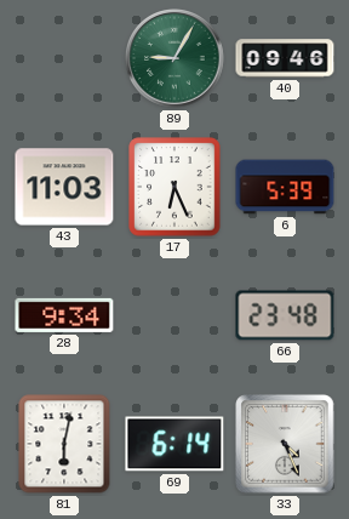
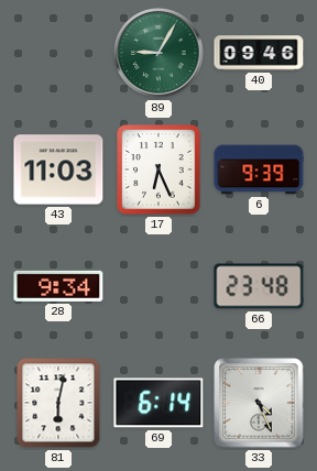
6: 5:39 -> 9:39 (259, 169)
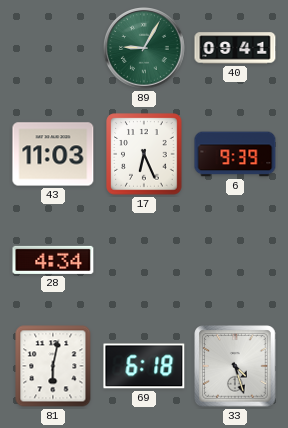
40: 09:46 -> 09:41 (235, 48)
28: 9:34 -> 4:34 (53, 260)
66: 23:48 -> none (259, 286)
69: 6:14 -> 6:18 (144, 366)
33: 4:26 -> 4:27 (235, 366)
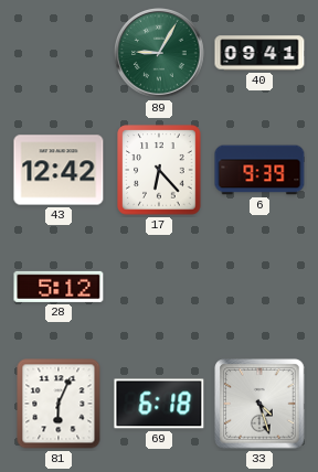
43: 11:03 -> 12:42 (59, 170)
17: 6:26 -> 6:23 (159, 170)
28: 4:34 -> 5:12 (59, 287)
81: 6:02 -> 6:04 (59, 404)
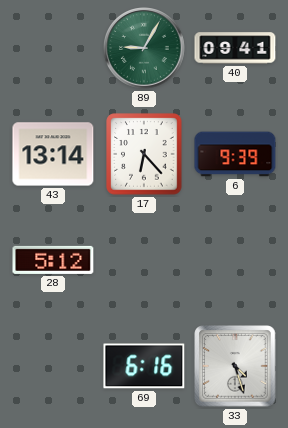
43: 12:42 -> 13:14 (53, 154)
81: 6:04 -> none (59, 404)
69: 6:18 -> 6:16 (144, 366)
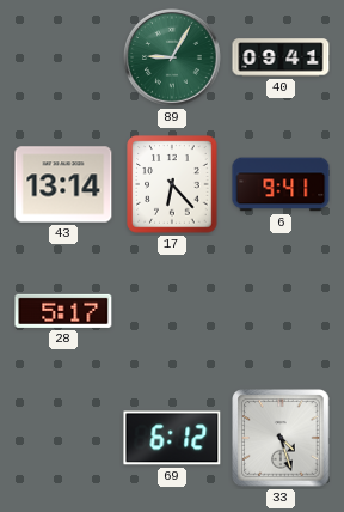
6: 9:39 -> 9:41 (281, 184)
28: 5:12 -> 5:17 (63, 311)
69: 6:16 -> 6:12 (172, 438)
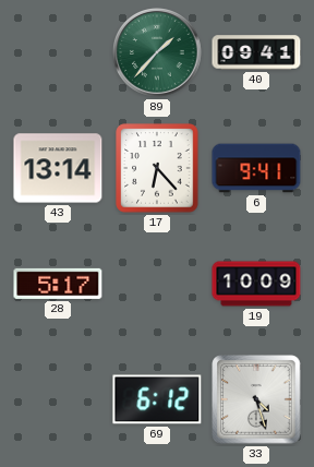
89: 9:05 -> 1:37 (157, 52)
19: none -> 10:09 (256, 284)
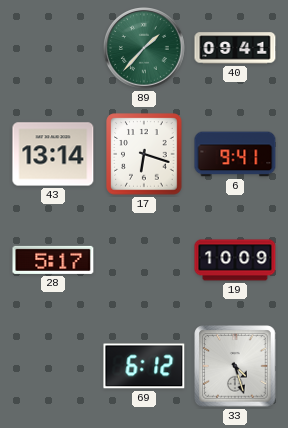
17: 6:23 -> 6:18 (144, 154)
